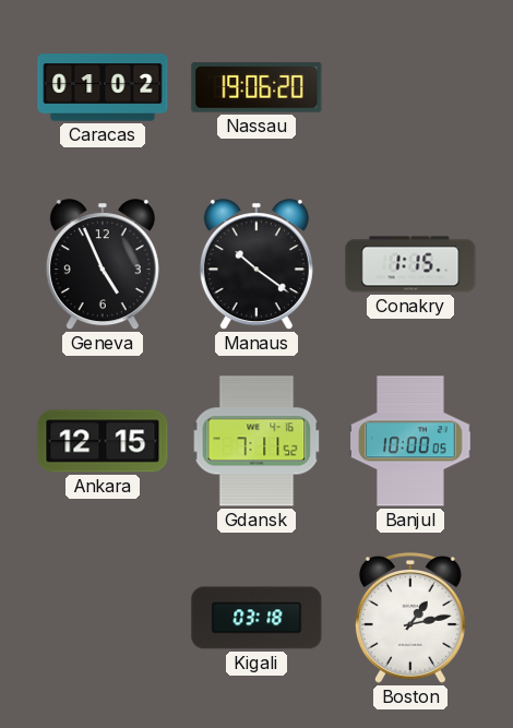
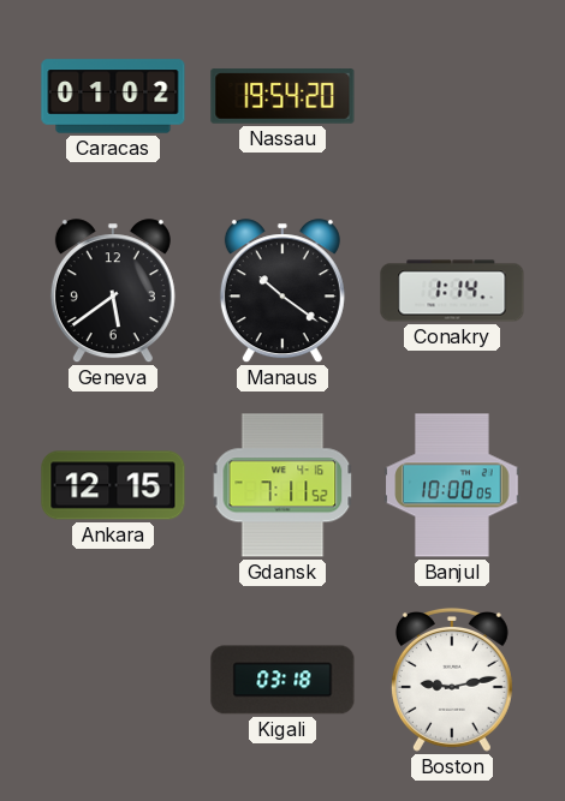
Nassau: 19:06 -> 19:54 (282, 96)
Geneva: 4:56 -> 5:39 (113, 292)
Conakry: 1:15 -> 1:14 (452, 291)
Boston: 1:13 -> 9:13 (452, 680)
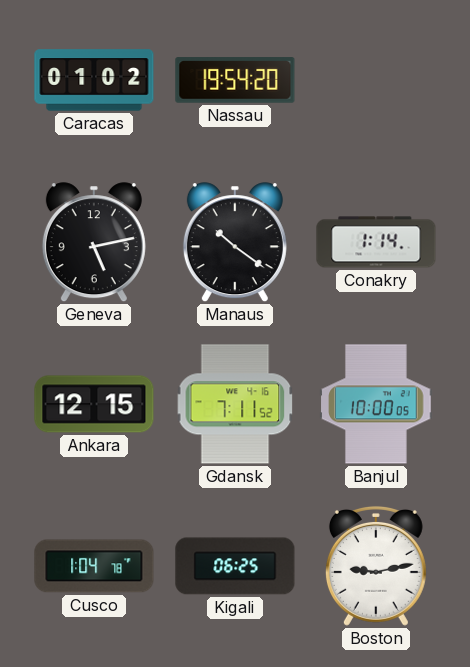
Geneva: 5:39 -> 5:13 (94, 243)
Cusco: none -> 1:04 (94, 566)
Kigali: 03:18 -> 06:25 (235, 566)
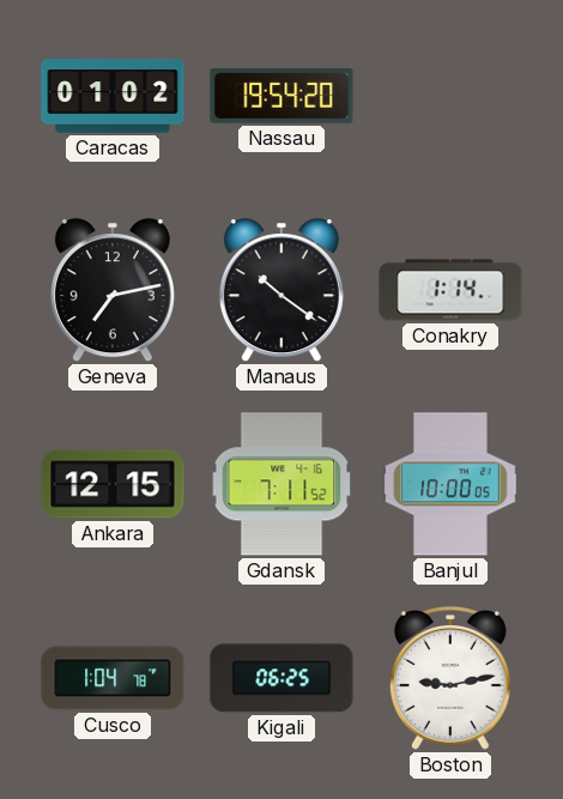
Geneva: 5:13 -> 7:13 (113, 291)
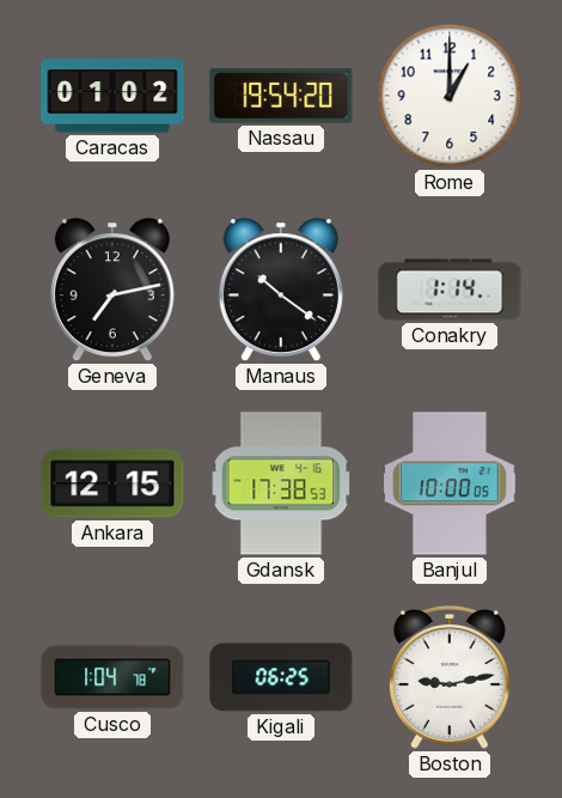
Rome: none -> 1:00 (450, 96)
Gdansk: 7:11 -> 17:38 (281, 483)
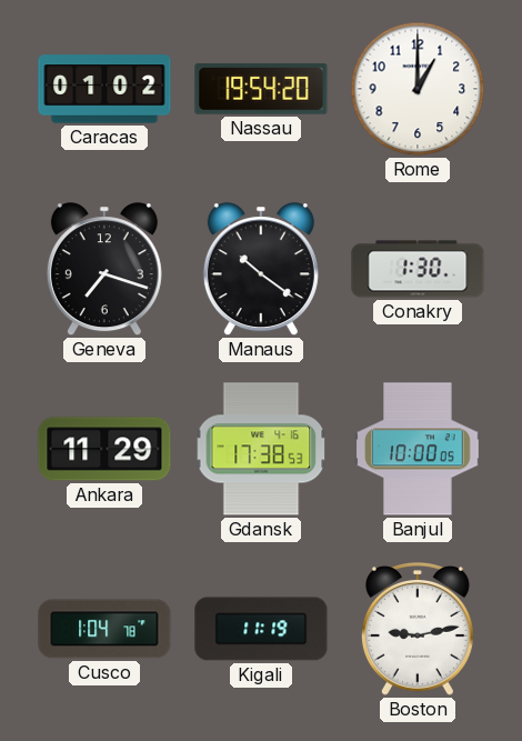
Geneva: 7:13 -> 7:18 (104, 270)
Conakry: 1:14 -> 1:30 (418, 269)
Ankara: 12:15 -> 11:29 (104, 449)
Kigali: 06:25 -> 11:19 (261, 629)
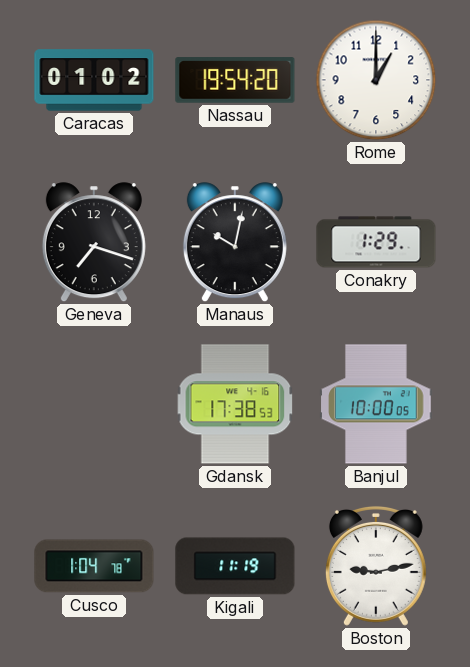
Manaus: 10:21 -> 10:02 (235, 243)
Conakry: 1:30 -> 1:29 (376, 242)
Ankara: 11:29 -> none (104, 449)
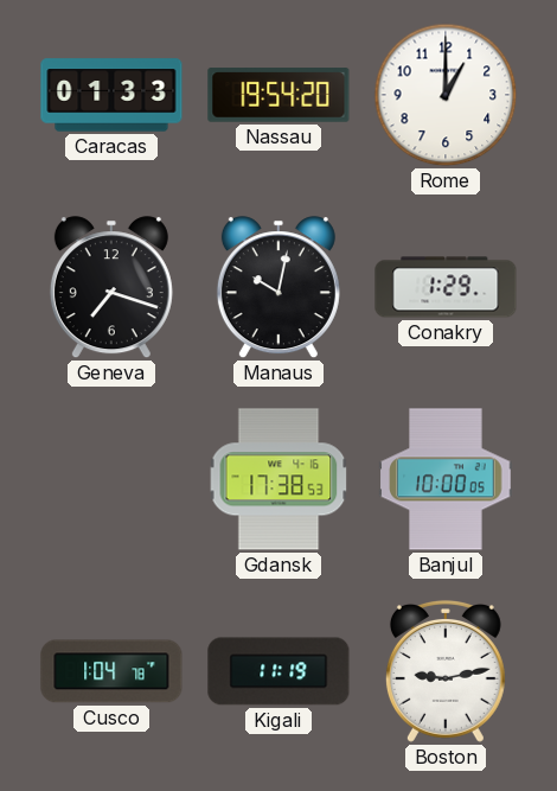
Caracas: 01:02 -> 01:33 (111, 95)
